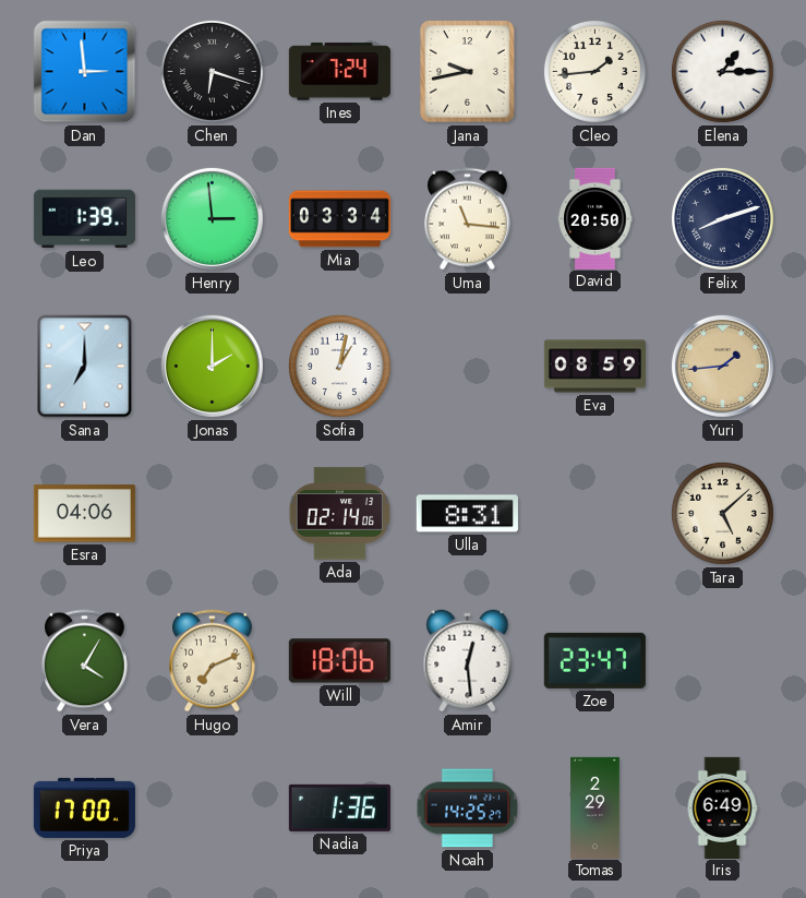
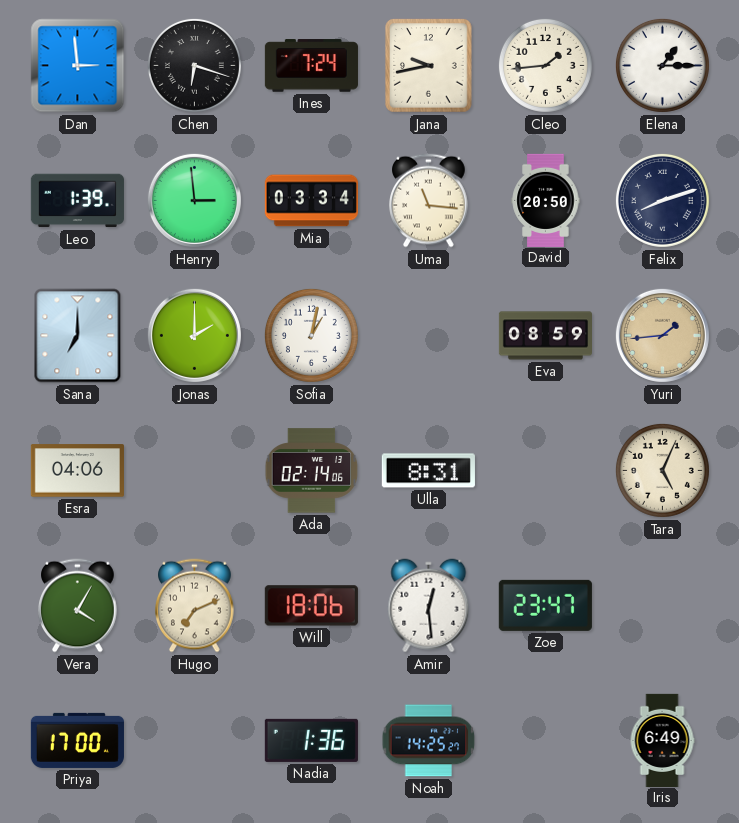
Tara: 5:08 -> 5:04 (662, 470)
Tomas: 2:29 -> none (596, 807)
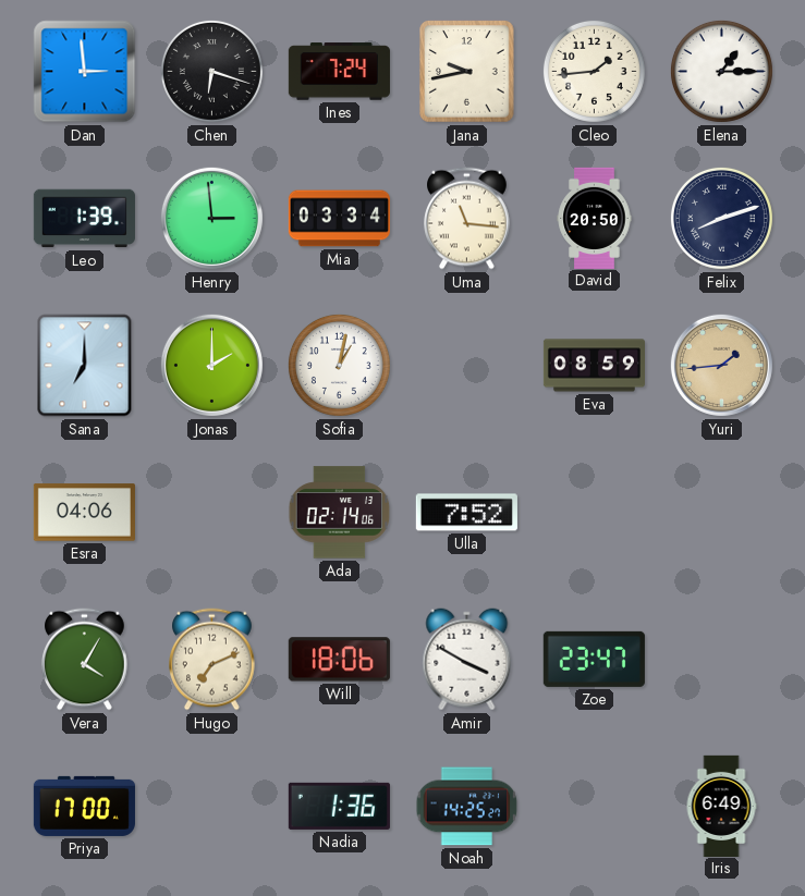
Ulla: 8:31 -> 7:52 (466, 513)
Tara: 5:04 -> none (662, 470)
Amir: 12:29 -> 3:50 (467, 660)
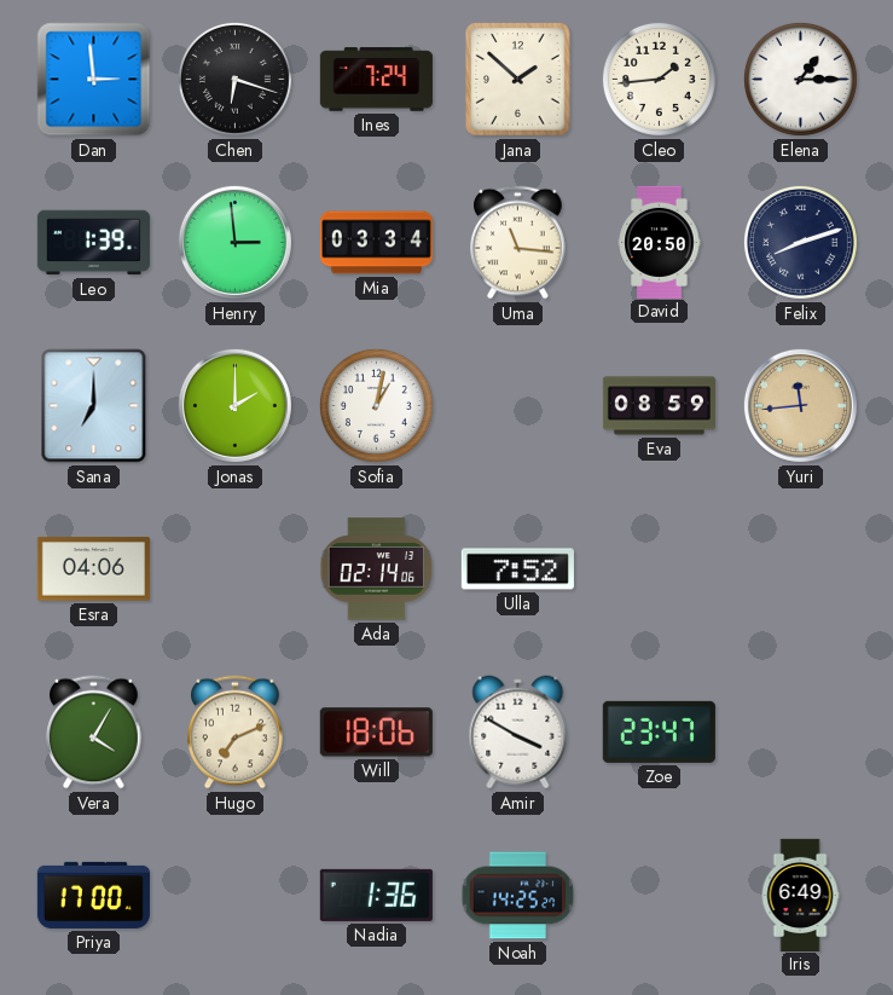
Jana: 9:43 -> 1:52 (518, 80)
Yuri: 1:44 -> 11:44 (800, 405)
